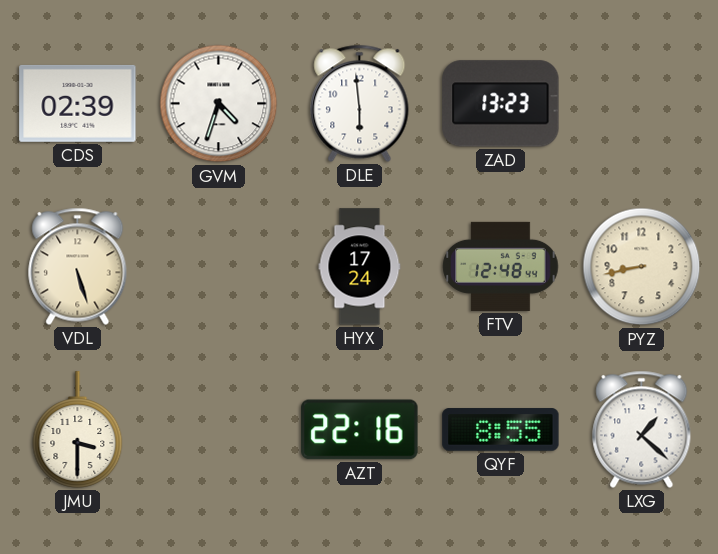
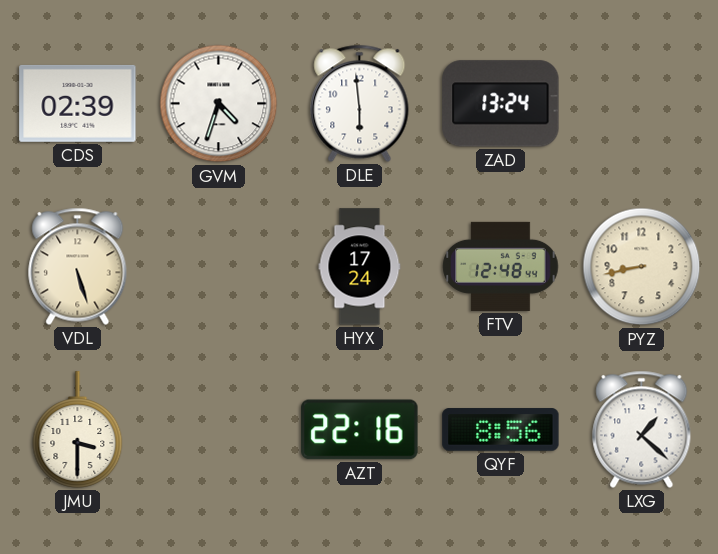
ZAD: 13:23 -> 13:24 (501, 104)
QYF: 8:55 -> 8:56 (501, 430)
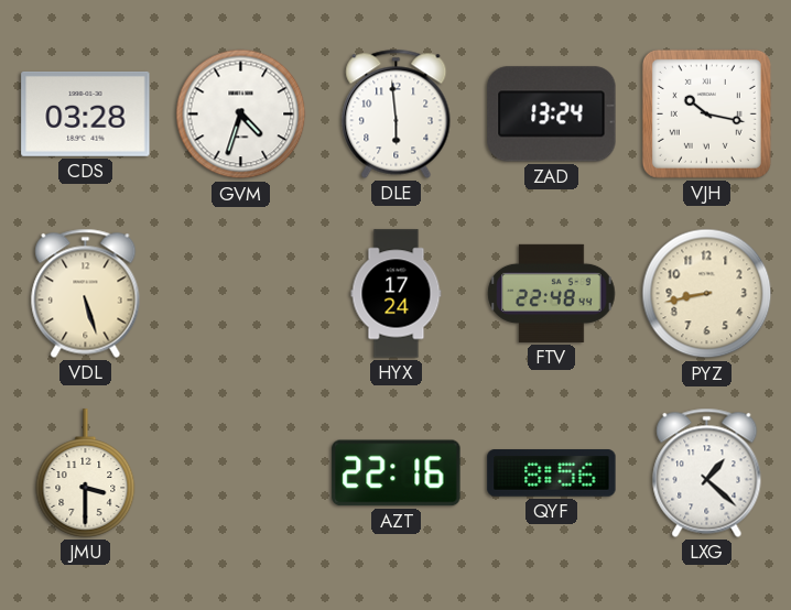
CDS: 02:39 -> 03:28 (86, 113)
VJH: none -> 10:17 (706, 113)
FTV: 12:48 -> 22:48 (552, 293)
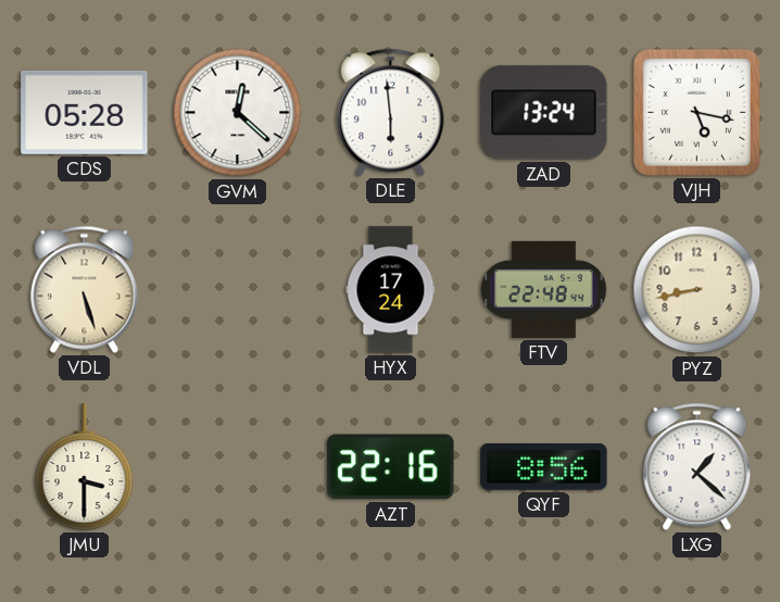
CDS: 03:28 -> 05:28 (85, 112)
GVM: 4:33 -> 12:22 (238, 113)
VJH: 10:17 -> 5:17 (696, 112)
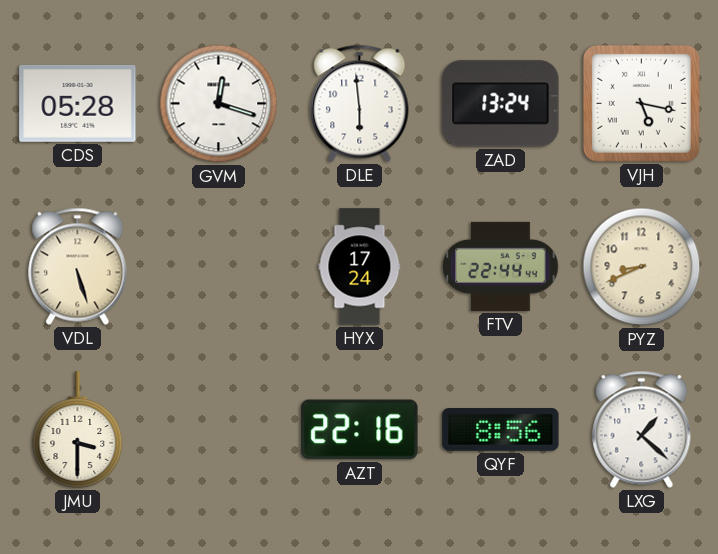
GVM: 12:22 -> 12:18 (219, 104)
FTV: 22:48 -> 22:44 (501, 266)
PYZ: 8:43 -> 8:41 (642, 267)
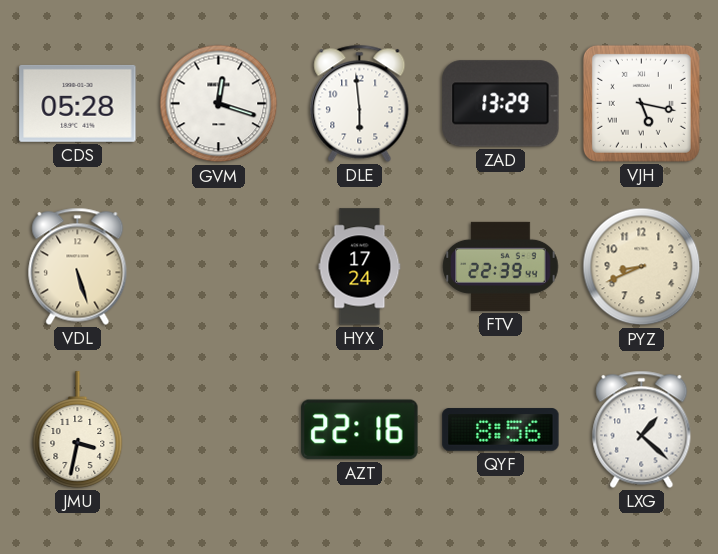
ZAD: 13:24 -> 13:29 (501, 104)
FTV: 22:44 -> 22:39 (501, 266)
JMU: 3:30 -> 3:32 (78, 430)
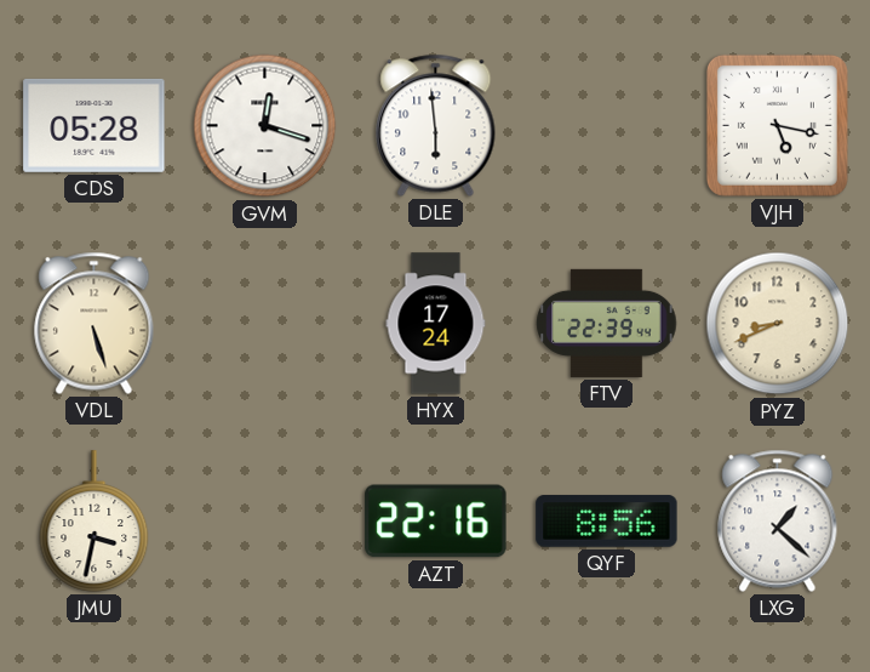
ZAD: 13:29 -> none (501, 104)
